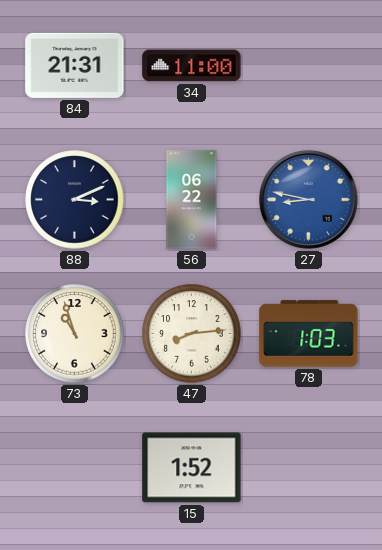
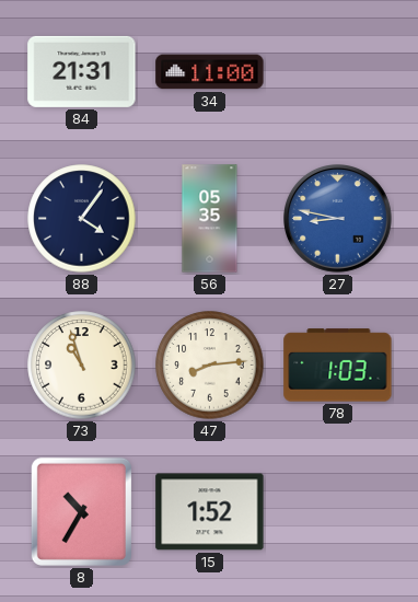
88: 3:11 -> 4:06 (82, 219)
56: 06:22 -> 05:35 (210, 219)
8: none -> 10:35 (81, 511)
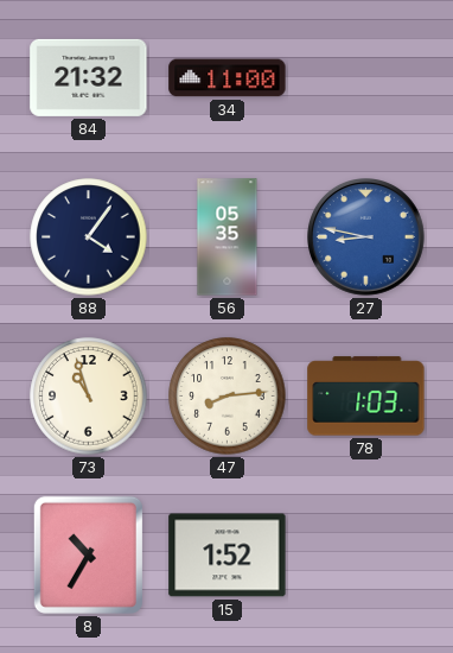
84: 21:31 -> 21:32 (89, 77)
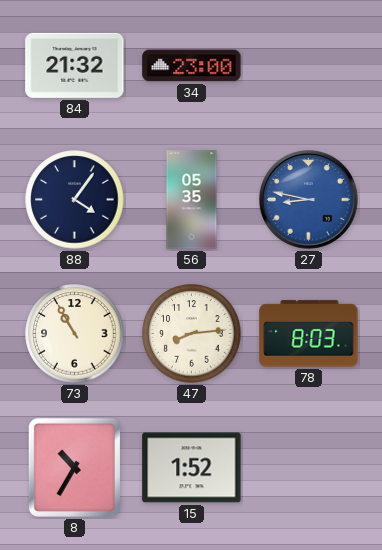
34: 11:00 -> 23:00 (192, 66)
73: 10:57 -> 10:55 (75, 334)
78: 1:03 -> 8:03 (309, 334)
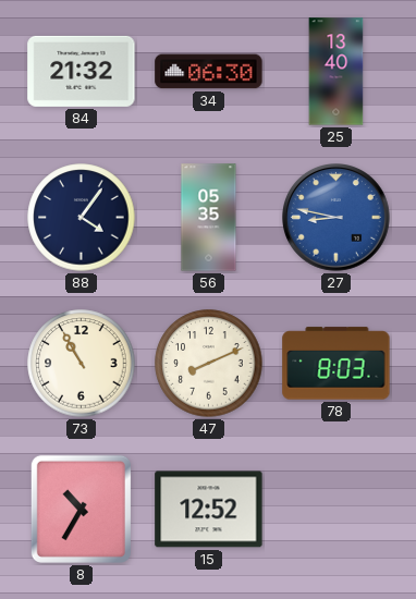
34: 23:00 -> 06:30 (209, 72)
25: none -> 13:40 (337, 72)
47: 8:14 -> 8:11 (209, 364)
15: 1:52 -> 12:52 (209, 510)
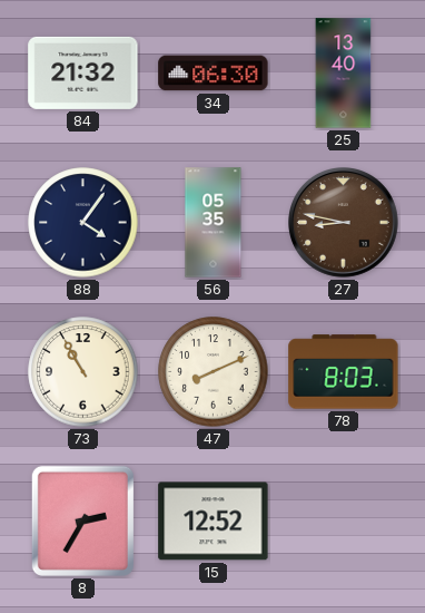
27 dial: blue -> brown (344, 223)
8: 10:35 -> 2:35 (82, 520)
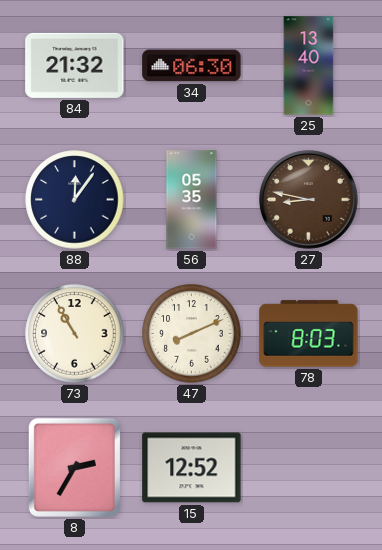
88: 4:06 -> 12:06 (75, 200)
